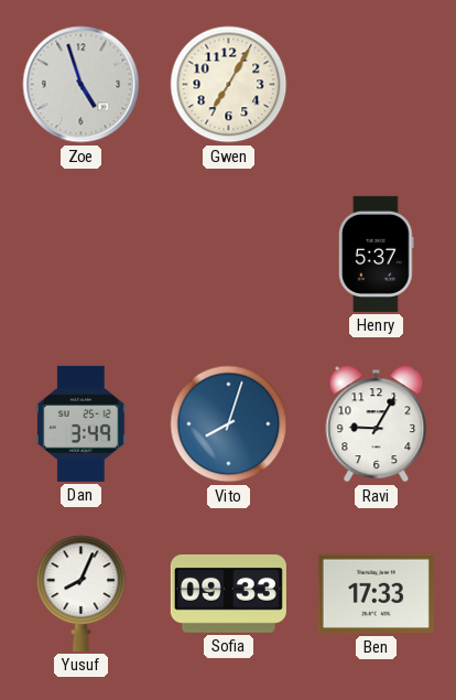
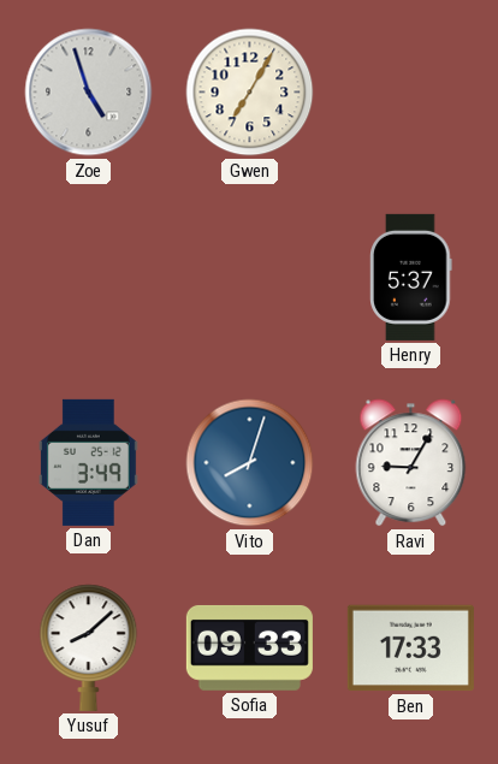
Yusuf: 8:04 -> 8:08 (89, 647)
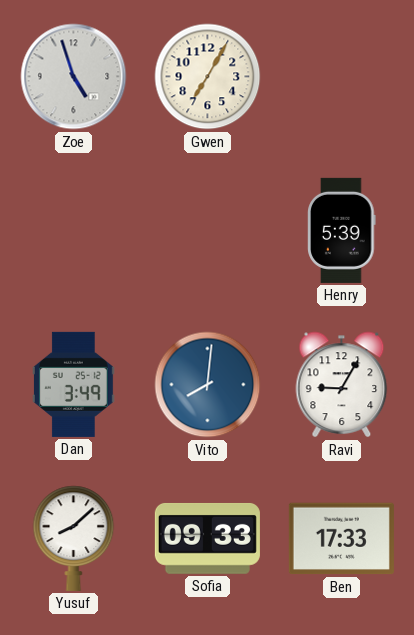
Henry: 5:37 -> 5:39 (342, 230)
Vito: 8:03 -> 8:01 (208, 385)
